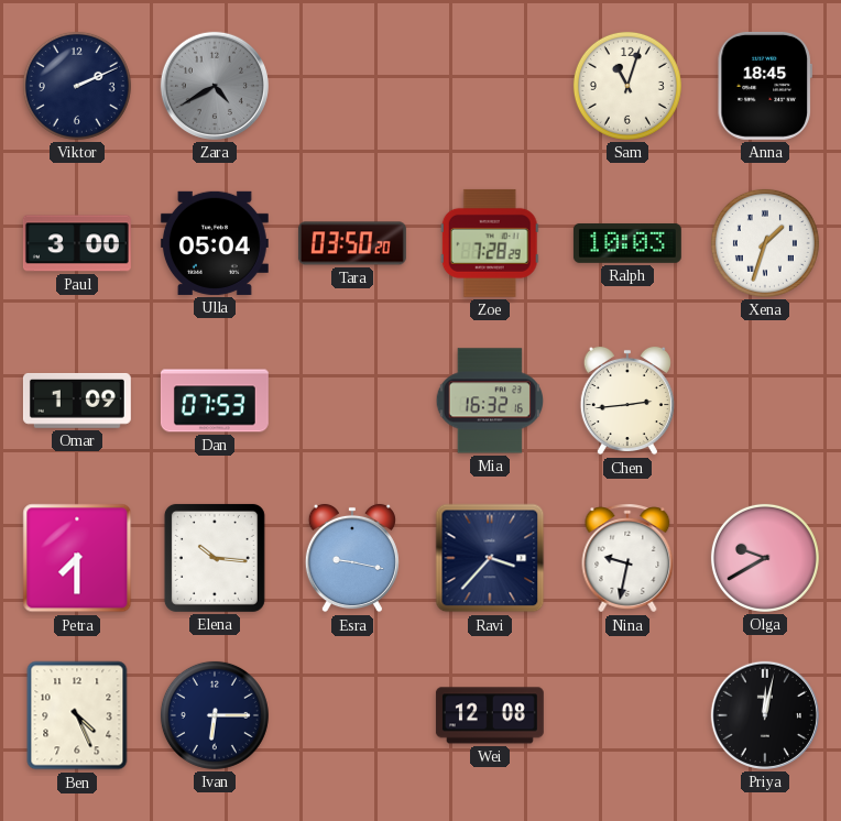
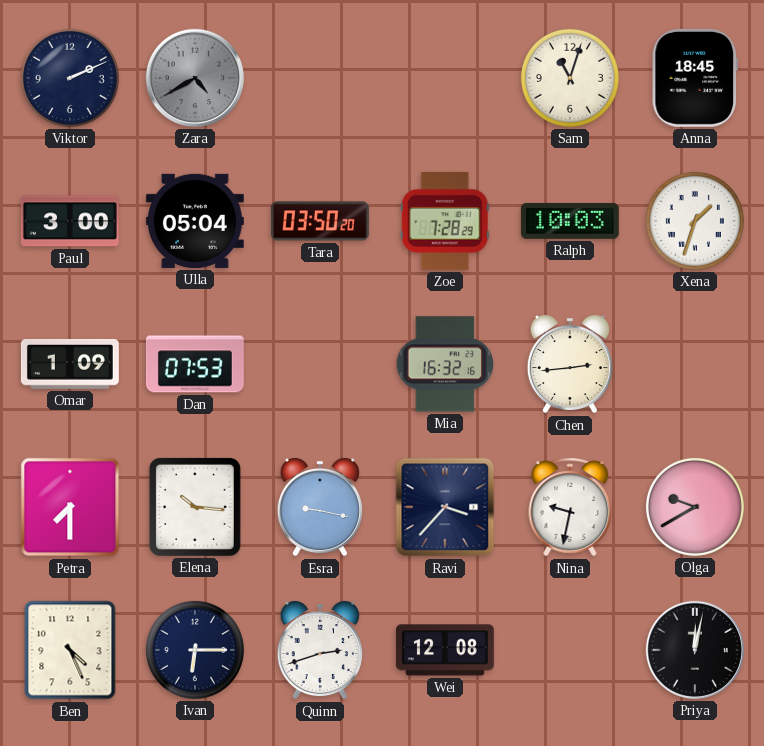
Quinn: none -> 2:42 (320, 650)
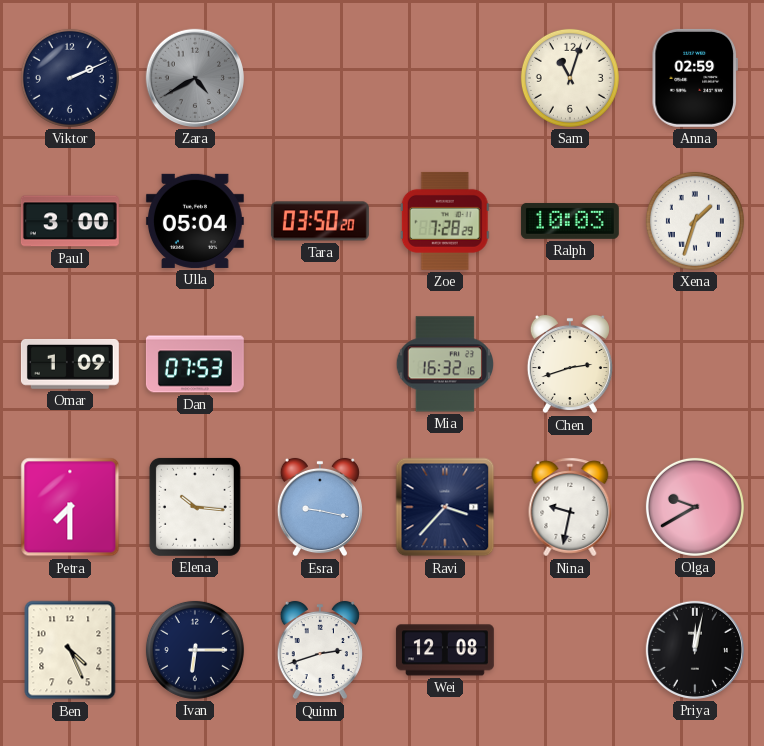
Anna: 18:45 -> 02:59 (695, 78)
Chen: 2:44 -> 2:42 (570, 364)
